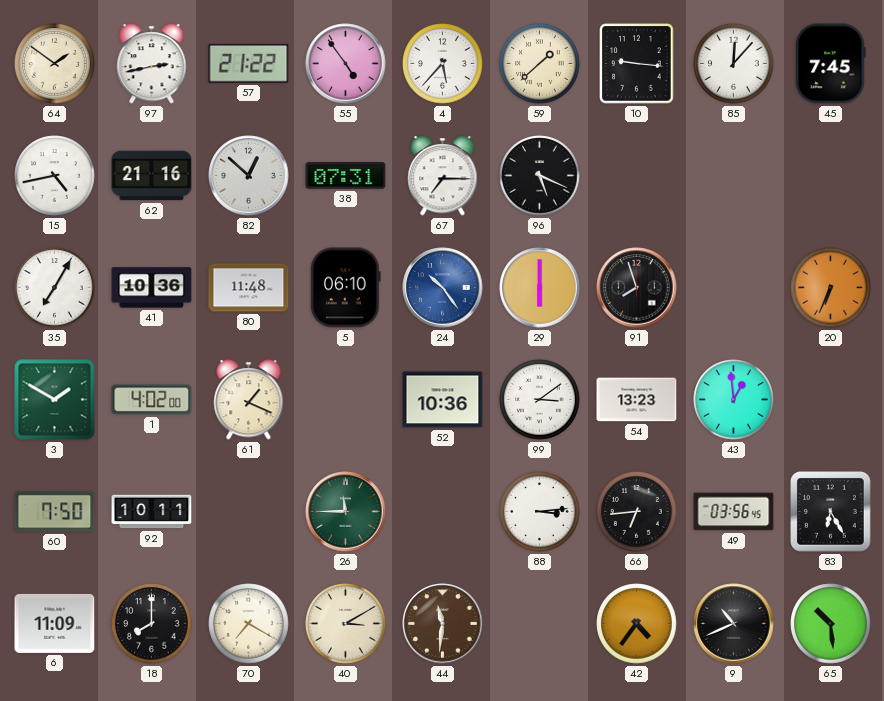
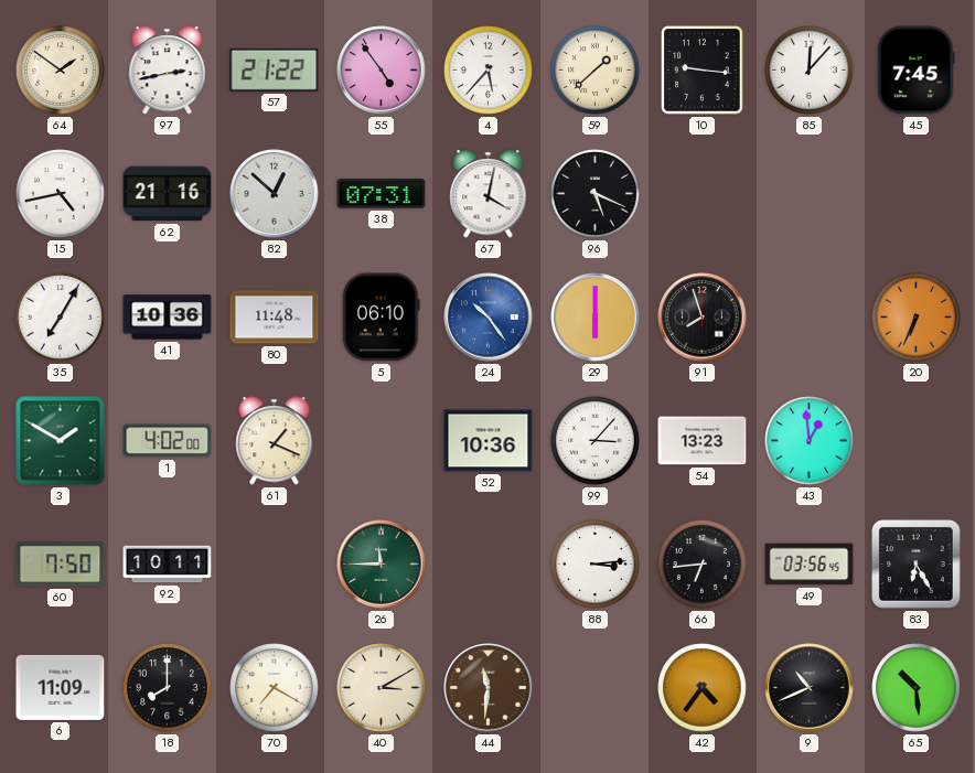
67: 7:15 -> 4:02 (489, 194)
99: 3:09 -> 3:07 (596, 441)
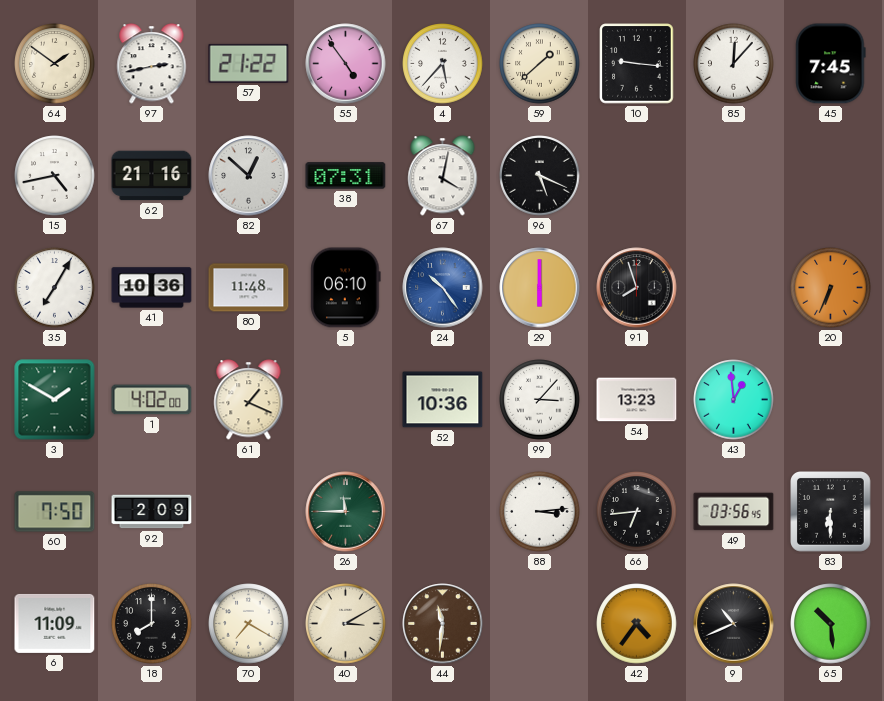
92: 10:11 -> 2:09 (152, 512)
83: 6:25 -> 6:30 (831, 512)
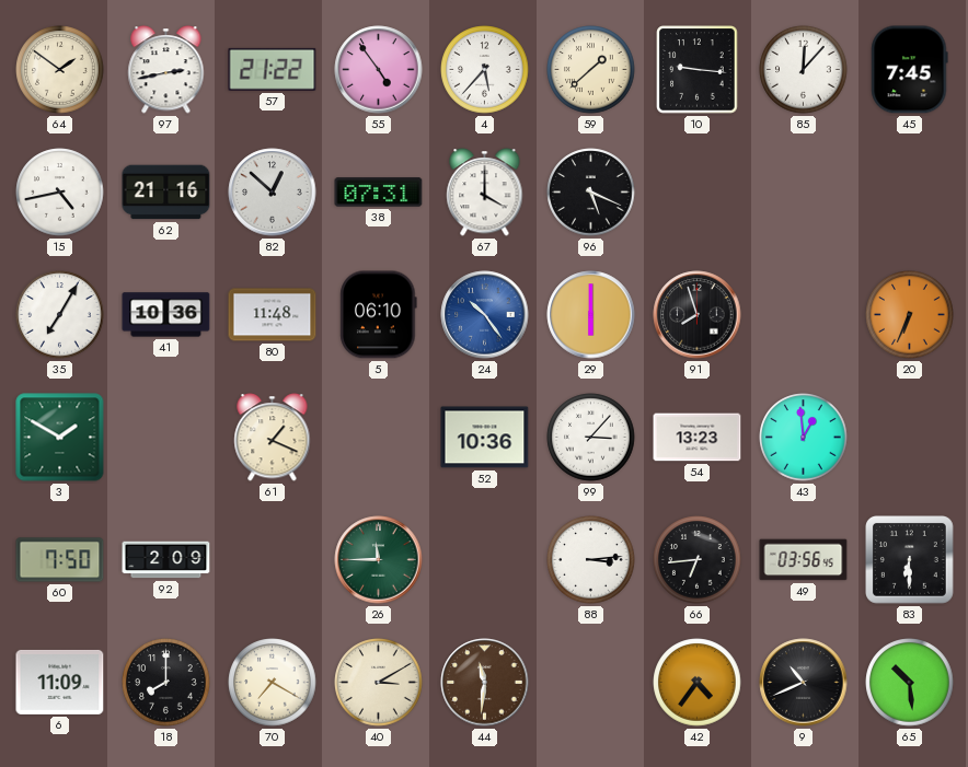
67: 4:02 -> 4:00 (485, 193)
1: 4:02 -> none (152, 400)
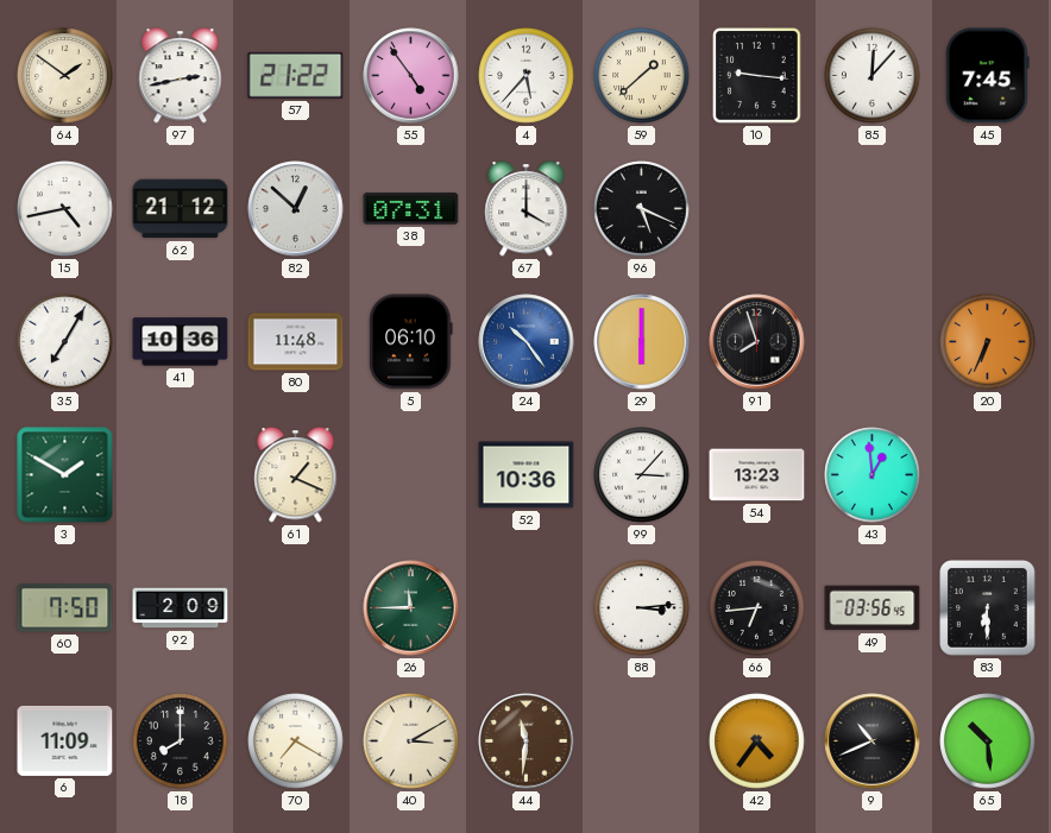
62: 21:16 -> 21:12 (181, 209)
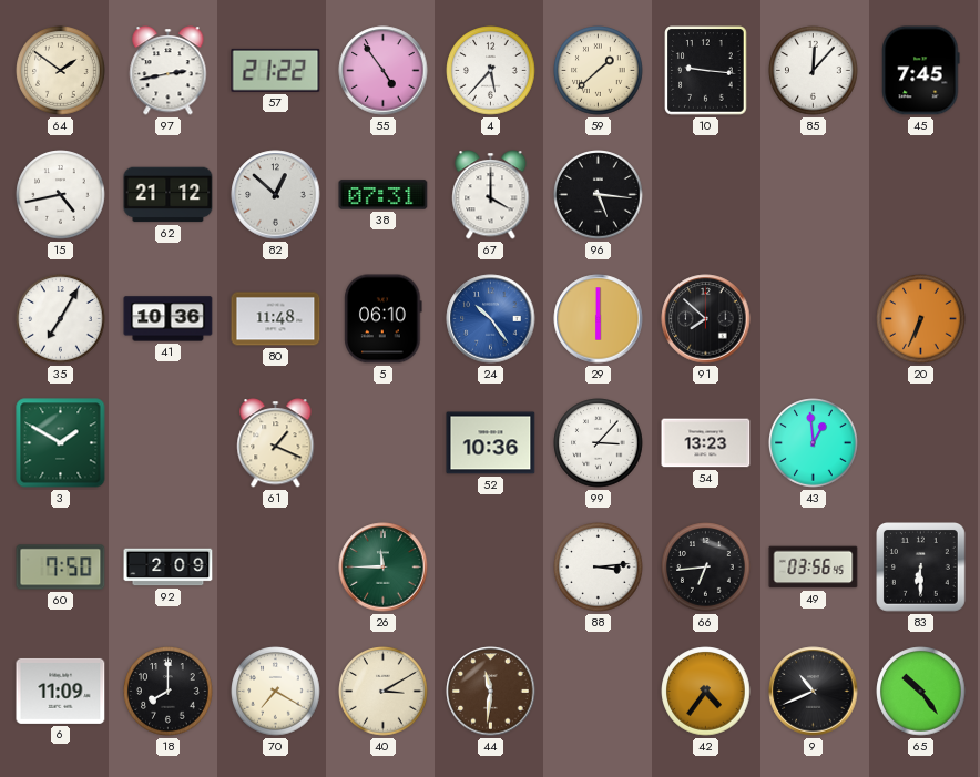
96: 5:19 -> 5:16 (599, 195)
91: 7:57 -> 7:52 (706, 319)
65: 10:29 -> 10:24 (921, 692)
